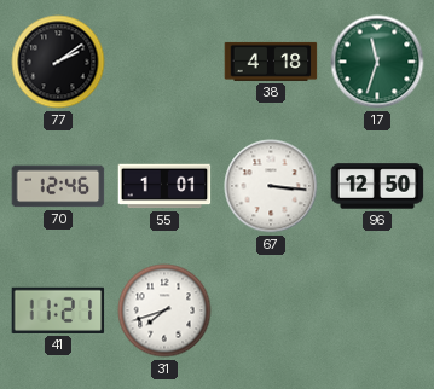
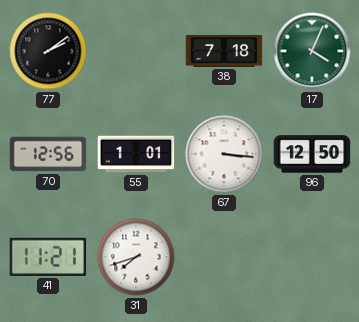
38: 4:18 -> 7:18 (224, 51)
17: 11:33 -> 4:04 (312, 51)
70: 12:46 -> 12:56 (48, 154)
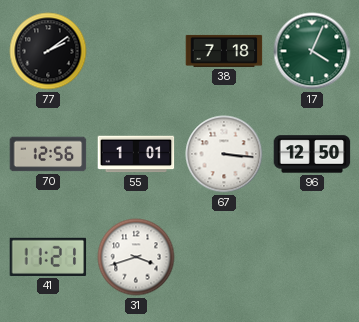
31: 7:42 -> 3:42 (136, 257)
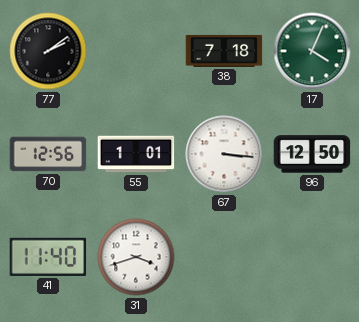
41: 11:21 -> 11:40 (48, 257)
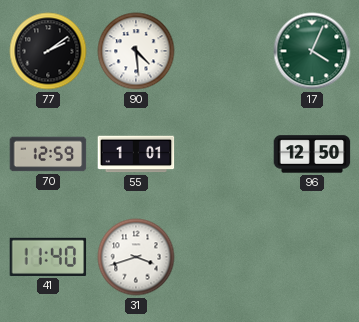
90: none -> 4:29 (136, 51)
38: 7:18 -> none (224, 51)
70: 12:56 -> 12:59 (48, 154)
67: 3:16 -> none (224, 154)
